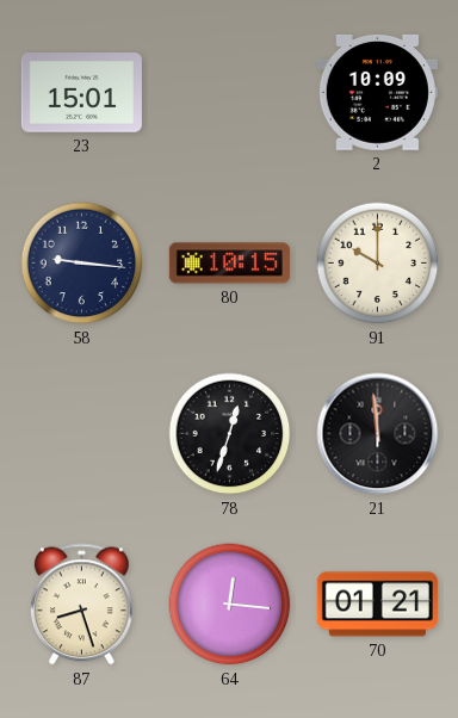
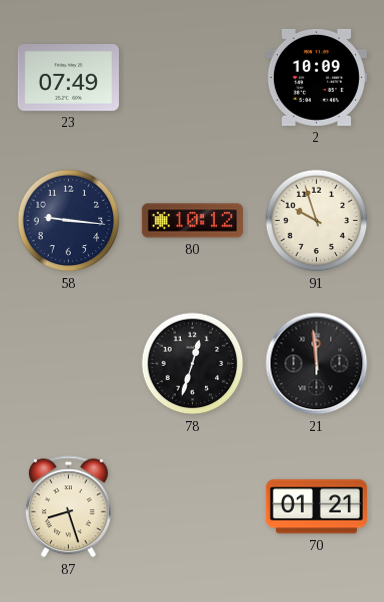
23: 15:01 -> 07:49 (68, 78)
80: 10:15 -> 10:12 (192, 221)
91: 10:00 -> 9:57 (317, 221)
64: 12:16 -> none (230, 605)
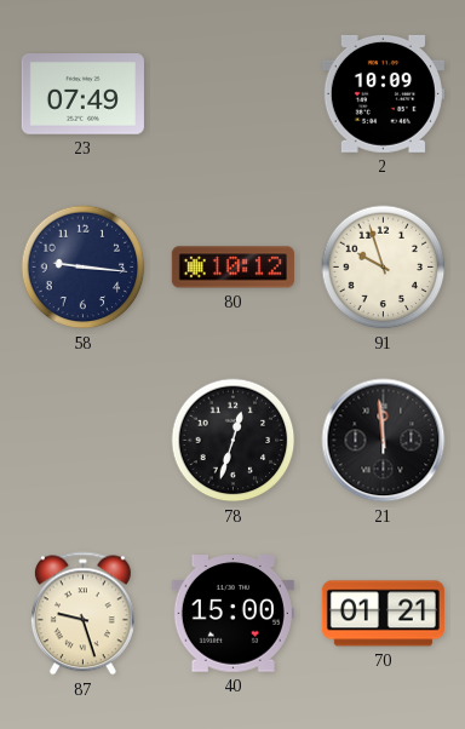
87: 8:27 -> 9:27 (82, 614)
40: none -> 15:00 (232, 614)
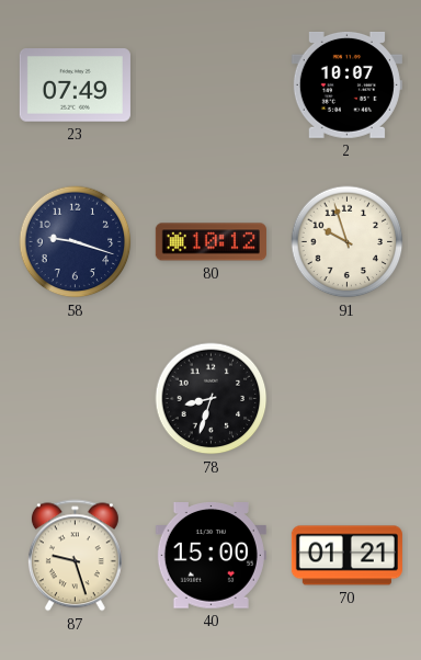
2: 10:09 -> 10:07 (346, 84)
58: 9:16 -> 9:18 (76, 242)
78: 12:33 -> 8:33 (212, 399)
21: 11:59 -> none (384, 441)
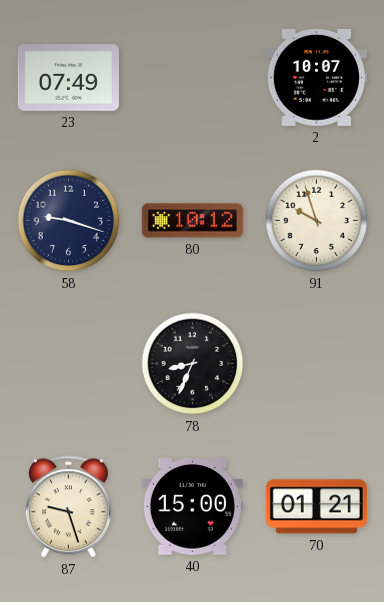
78: 8:33 -> 8:34 (193, 364)
